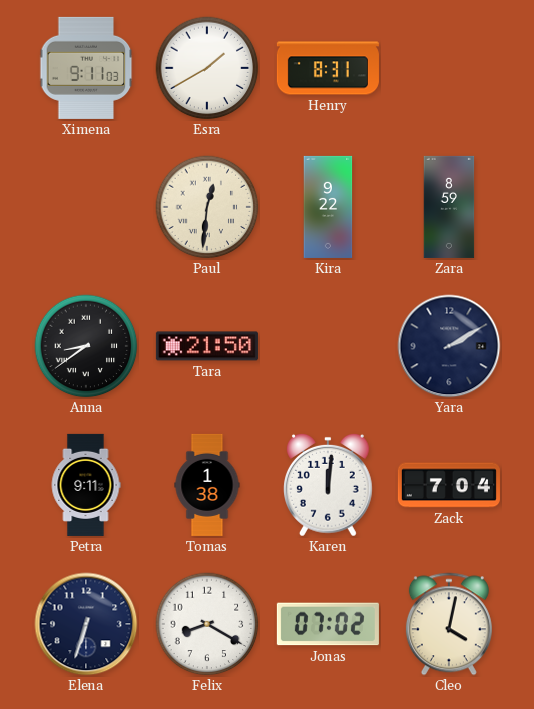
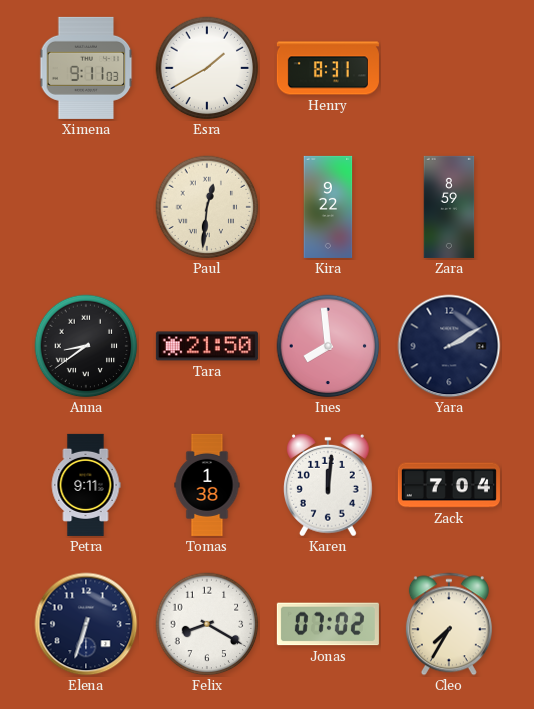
Ines: none -> 7:59 (328, 346)
Cleo: 4:02 -> 7:35 (449, 624)
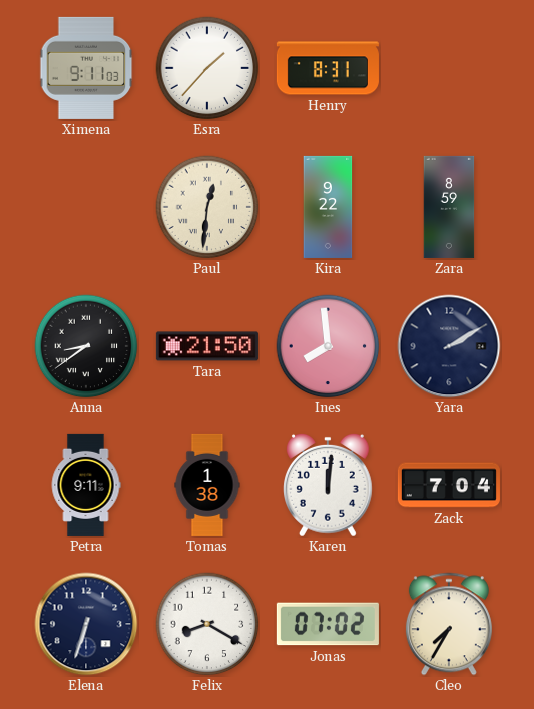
Esra: 1:40 -> 1:37 (207, 68)
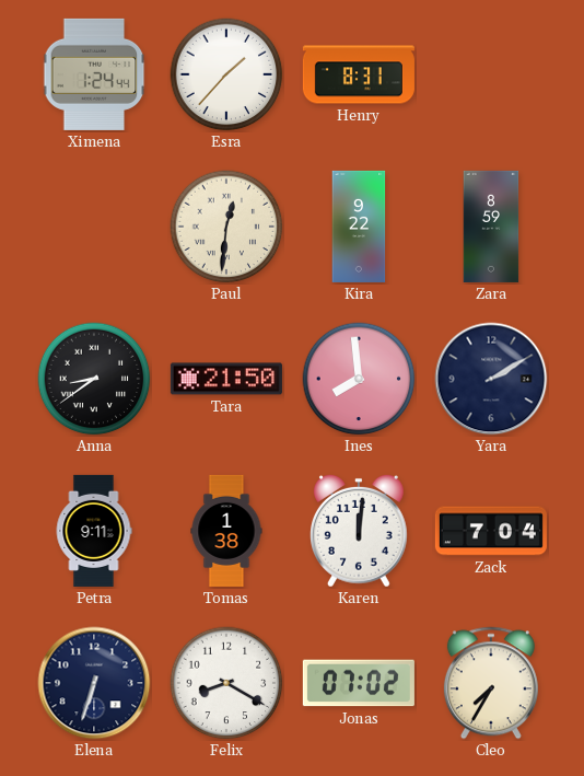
Ximena: 9:11 -> 1:24 (94, 74)
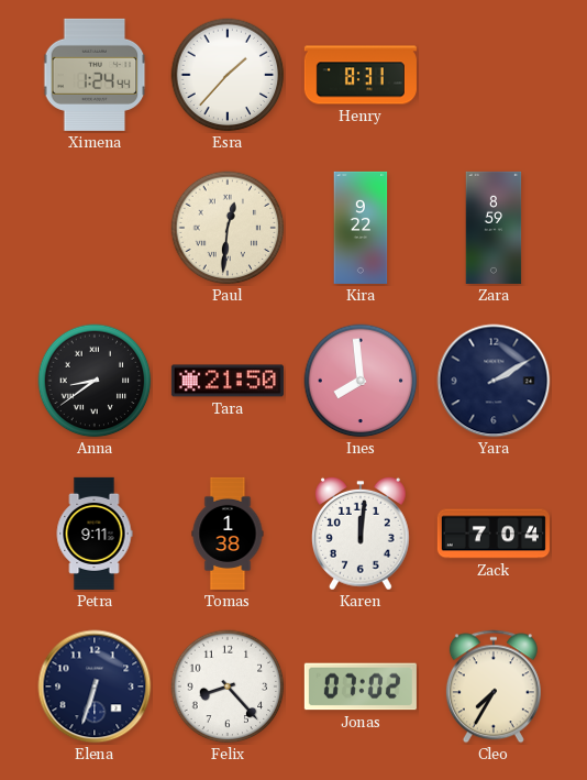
Felix: 8:20 -> 8:23 (228, 686)
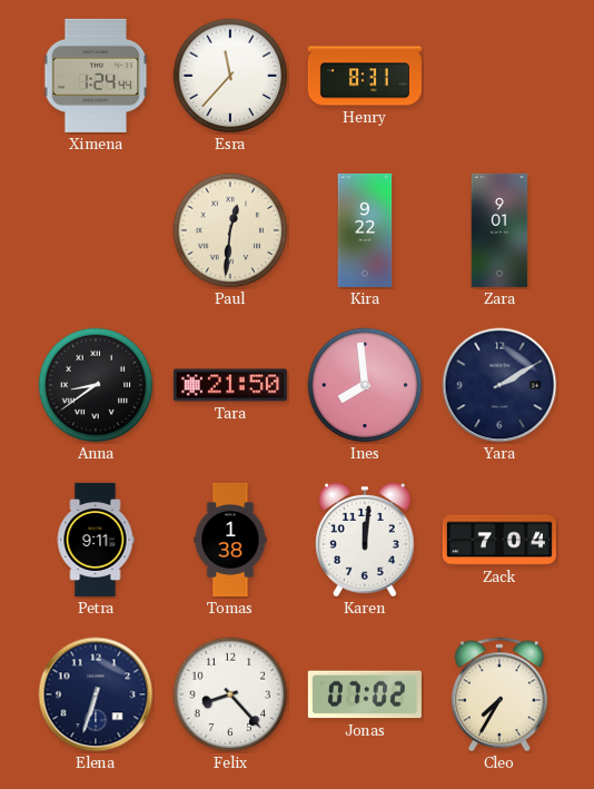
Esra: 1:37 -> 11:37 (230, 76)
Zara: 8:59 -> 9:01 (499, 230)
